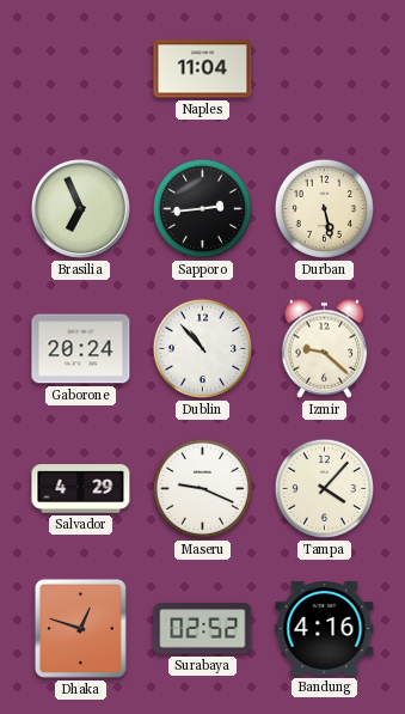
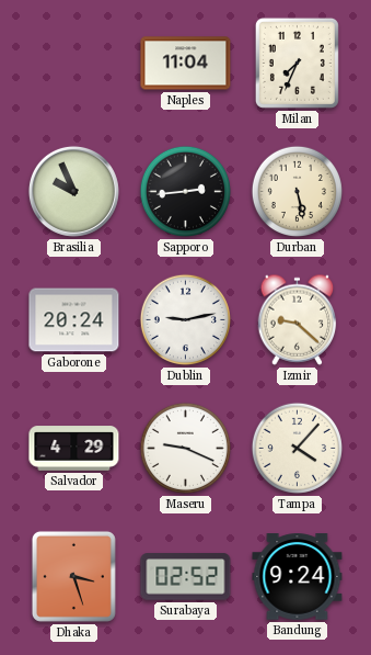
Milan: none -> 7:34 (297, 63)
Brasilia: 6:56 -> 9:56 (73, 191)
Dublin: 10:53 -> 9:13 (185, 319)
Dhaka: 12:48 -> 3:27 (73, 576)
Bandung: 4:16 -> 9:24 (298, 577)
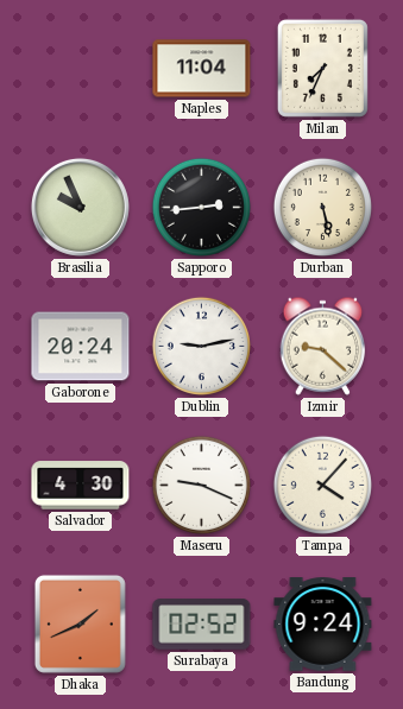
Salvador: 4:29 -> 4:30 (81, 486)
Dhaka: 3:27 -> 1:41 (80, 623)
